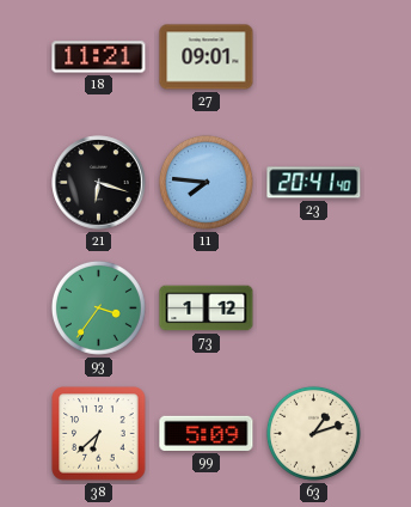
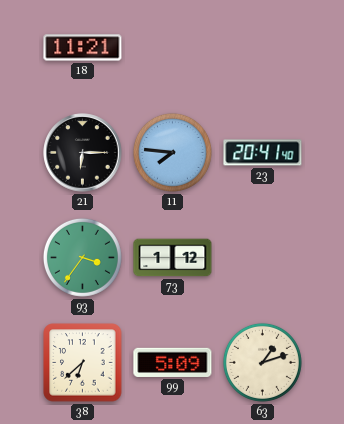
27: 09:01 -> none (207, 57)
21: 6:18 -> 6:15 (83, 153)
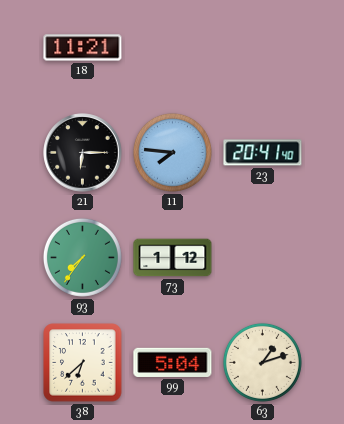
93: 3:36 -> 7:36 (82, 257)
99: 5:09 -> 5:04 (173, 362)
